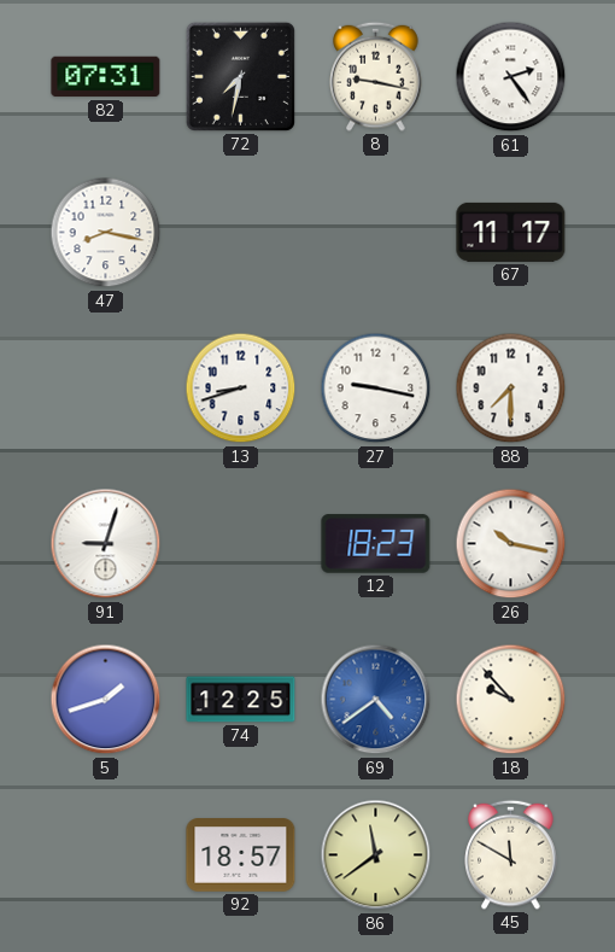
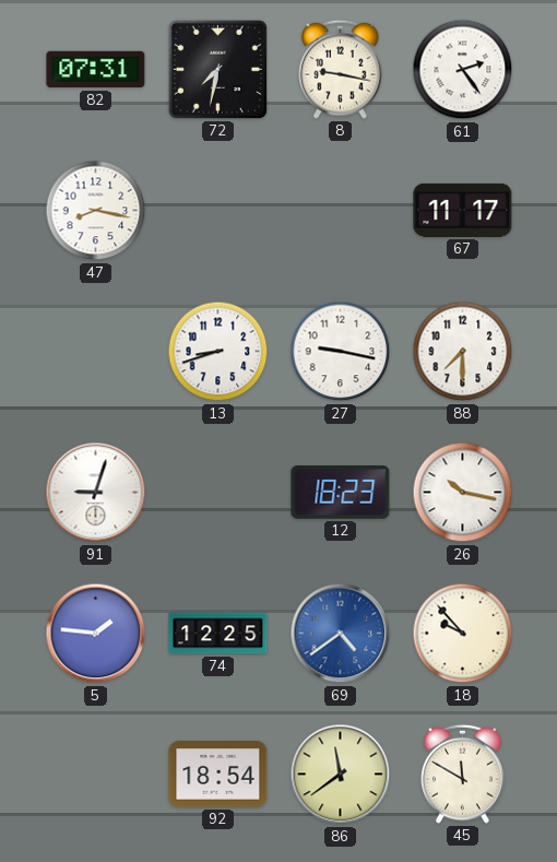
5: 1:42 -> 1:46 (96, 634)
92: 18:57 -> 18:54 (218, 775)
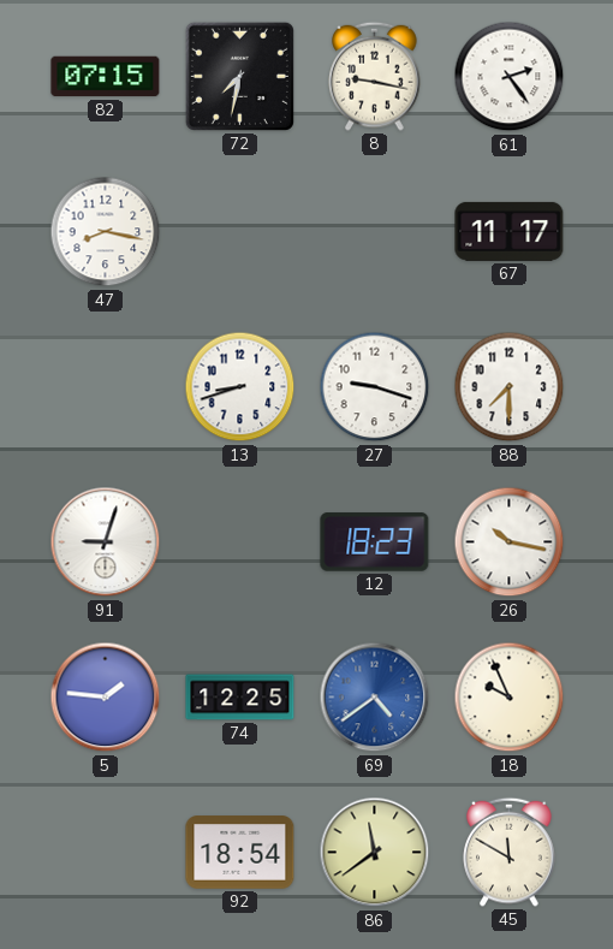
82: 07:31 -> 07:15 (106, 77)
27: 9:17 -> 9:18 (375, 387)
18: 9:53 -> 9:56 (510, 698)
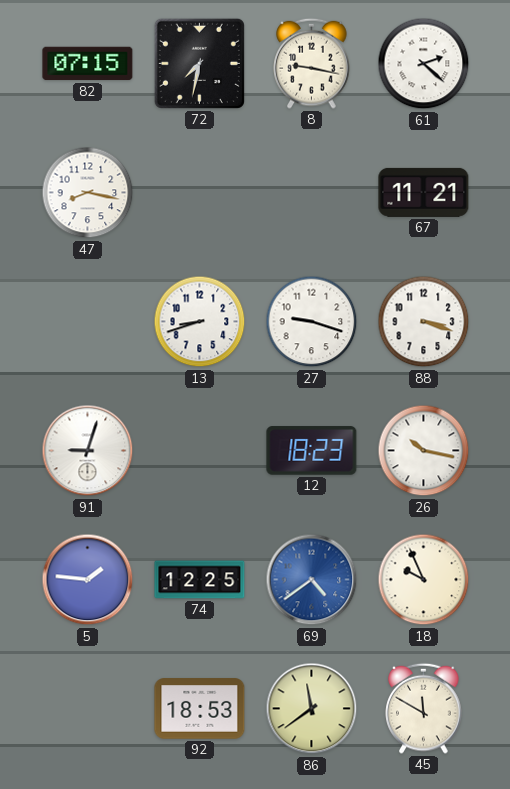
61: 2:24 -> 2:22 (424, 64)
67: 11:17 -> 11:21 (424, 192)
88: 7:30 -> 3:18 (424, 322)
92: 18:54 -> 18:53 (200, 709)
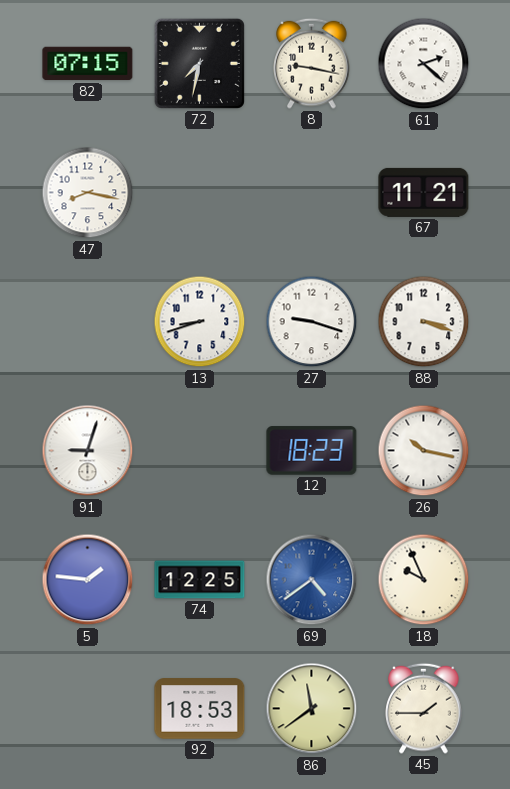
45: 11:50 -> 1:45 (424, 708)
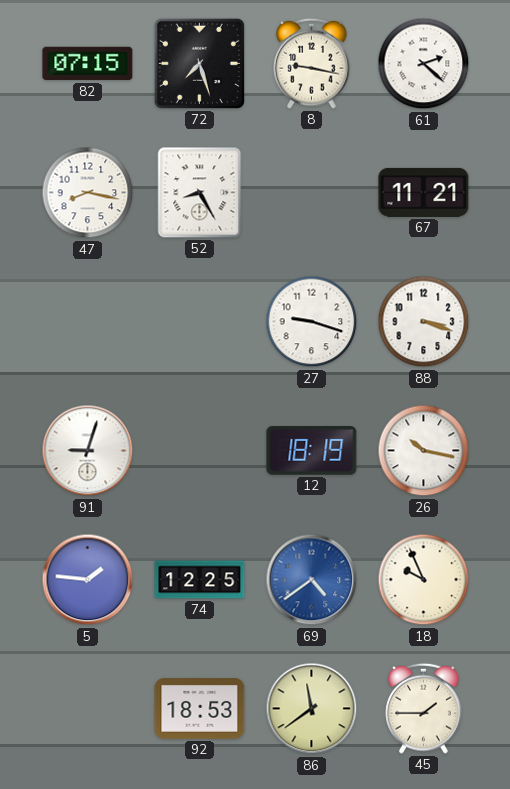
72: 7:32 -> 7:27 (199, 63)
52: none -> 8:25 (200, 193)
13: 8:42 -> none (200, 322)
12: 18:23 -> 18:19 (312, 451)
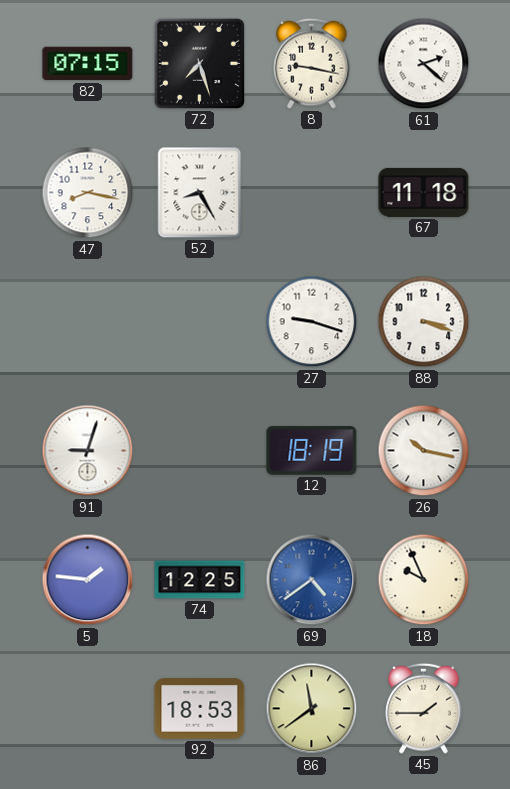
67: 11:21 -> 11:18 (424, 192)
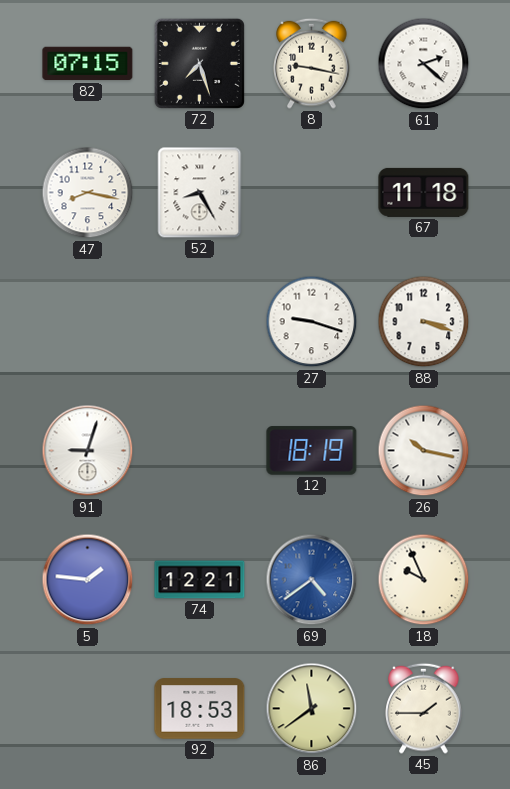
74: 12:25 -> 12:21 (200, 580)
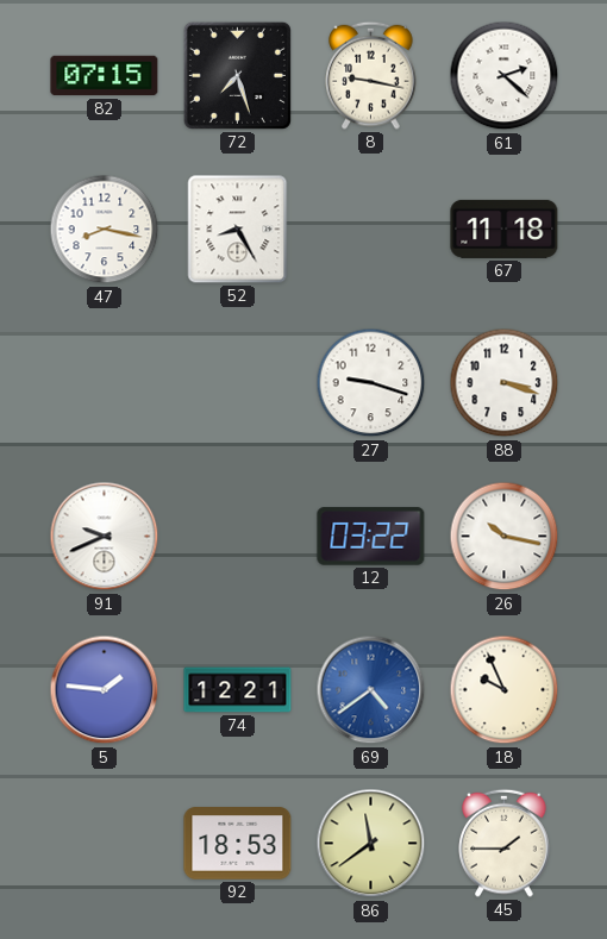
91: 9:03 -> 9:41 (105, 537)
12: 18:19 -> 03:22 (371, 537)
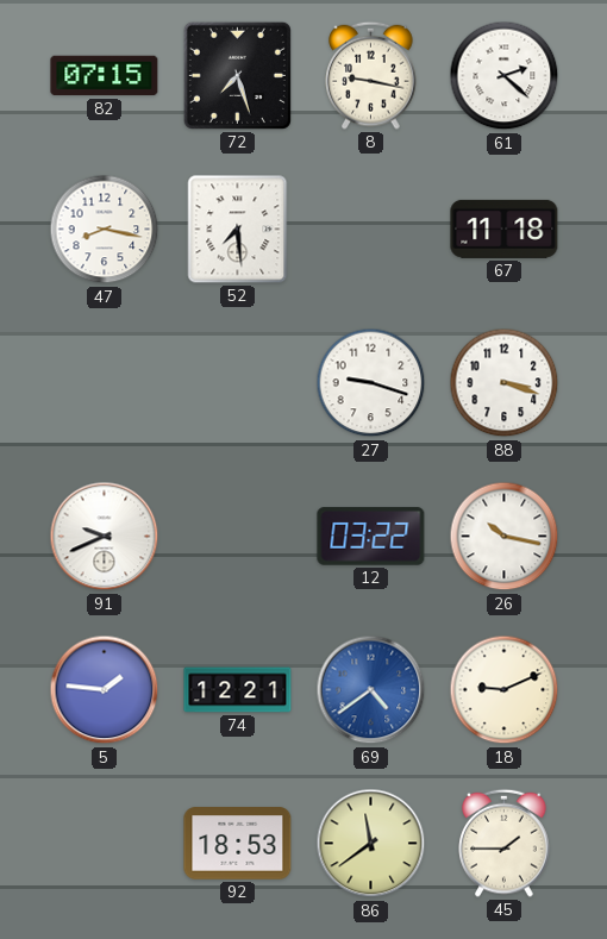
52: 8:25 -> 7:29 (238, 230)
18: 9:56 -> 9:11 (505, 690)
